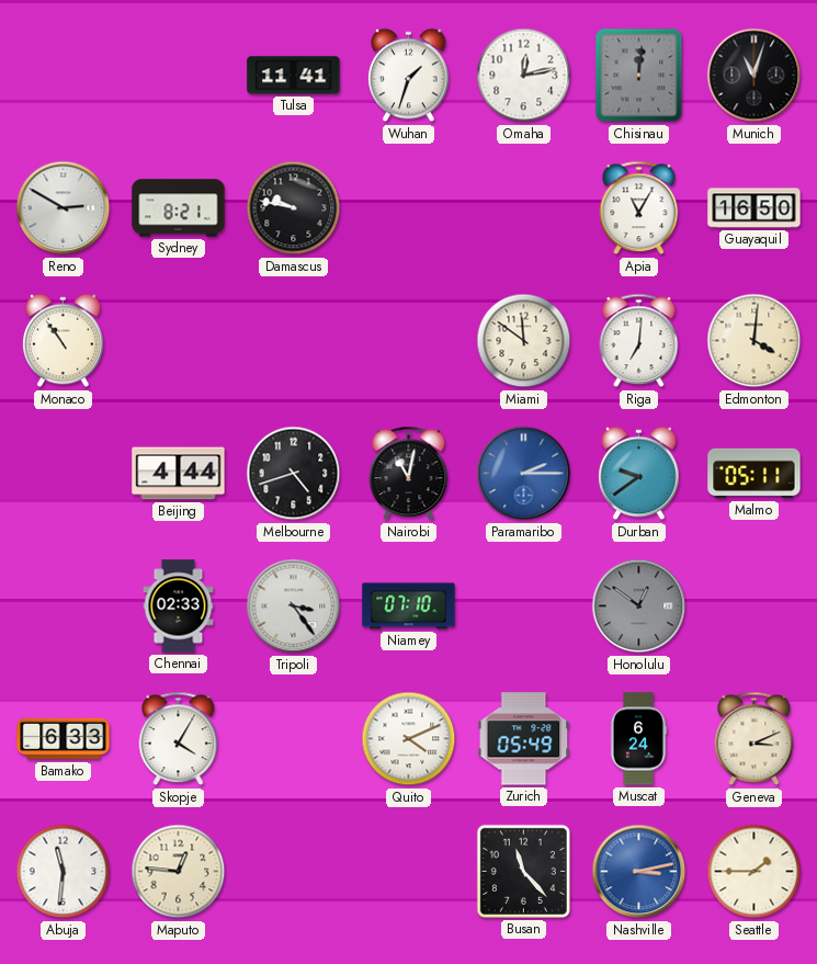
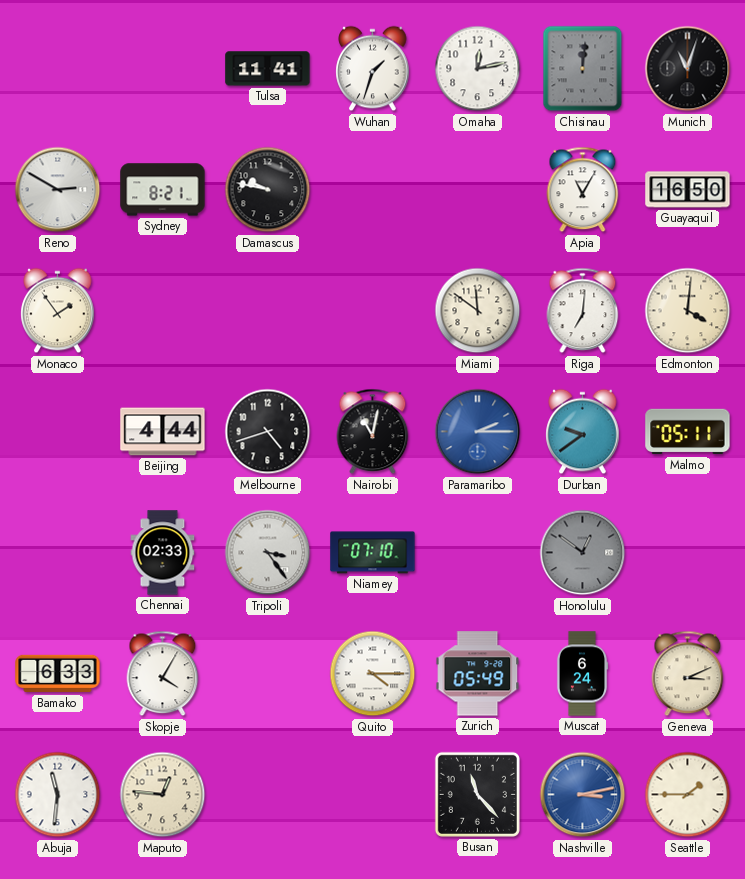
Monaco: 10:54 -> 1:54 (58, 311)
Quito: 4:11 -> 4:15 (373, 674)
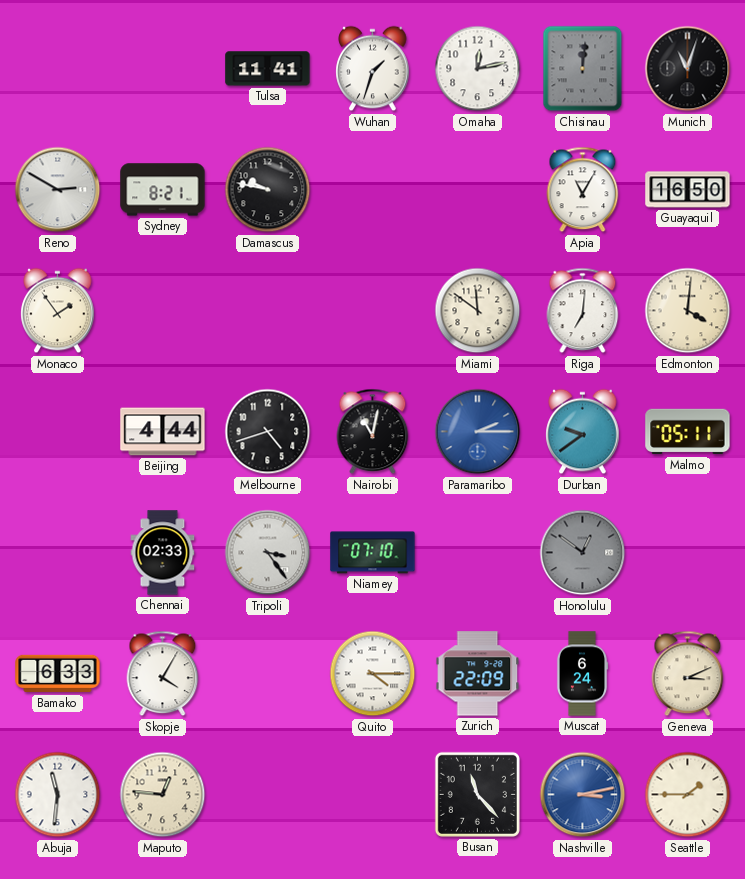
Zurich: 05:49 -> 22:09 (478, 674)
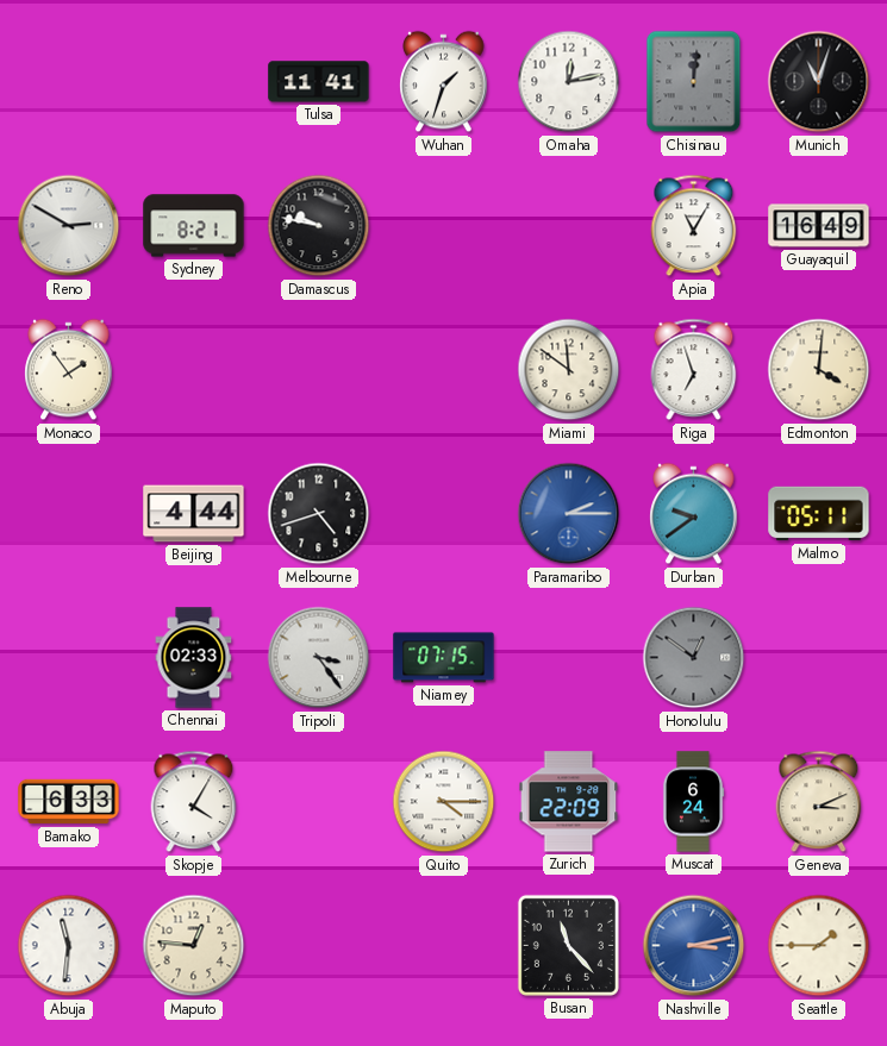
Guayaquil: 16:50 -> 16:49 (819, 226)
Riga: 7:01 -> 6:57 (694, 370)
Nairobi: 11:02 -> none (373, 432)
Niamey: 07:10 -> 07:15 (444, 658)
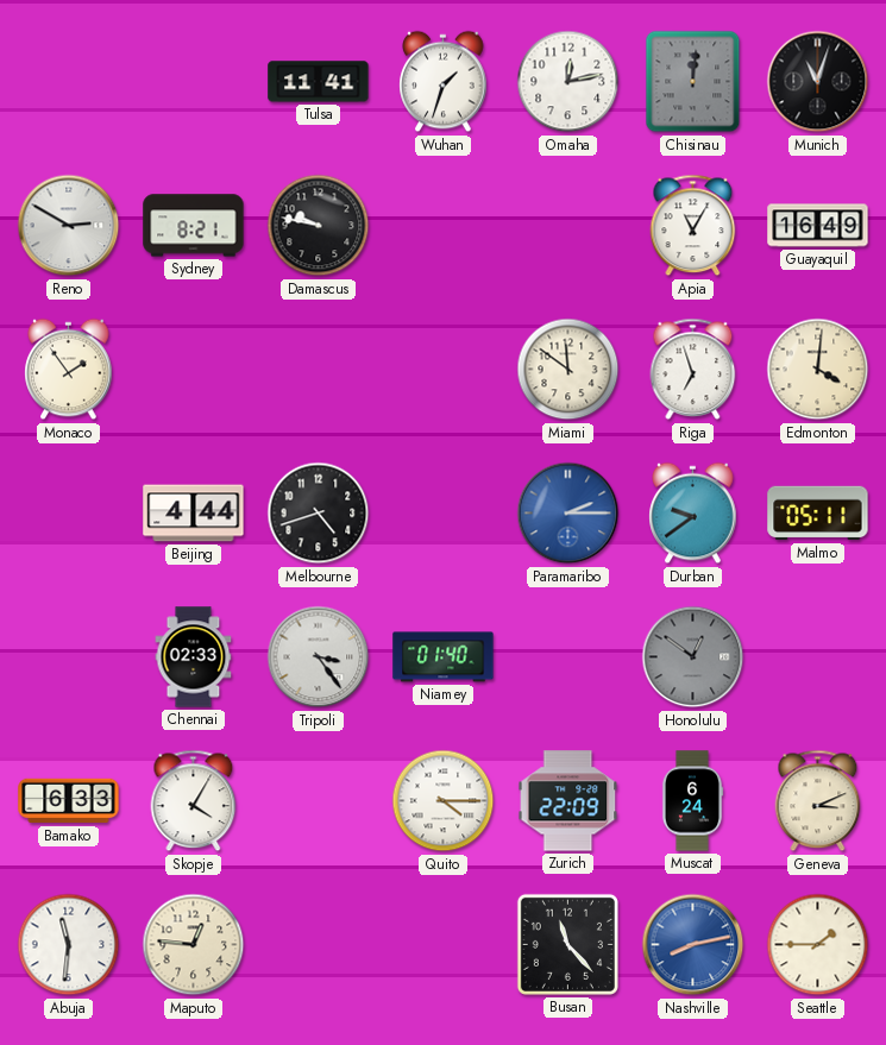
Niamey: 07:15 -> 01:40 (444, 657)
Nashville: 3:13 -> 8:13 (693, 945)
